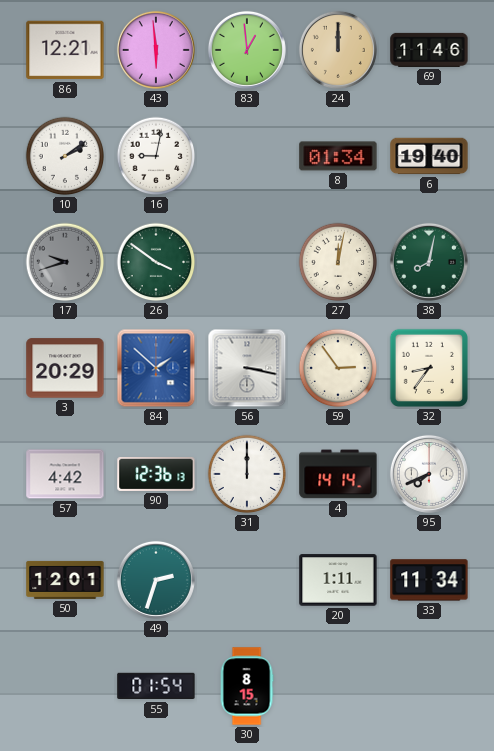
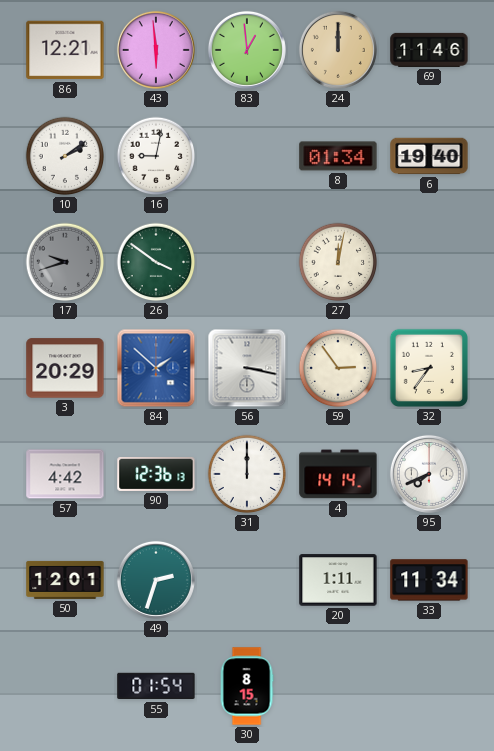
38: 8:02 -> none (429, 262)
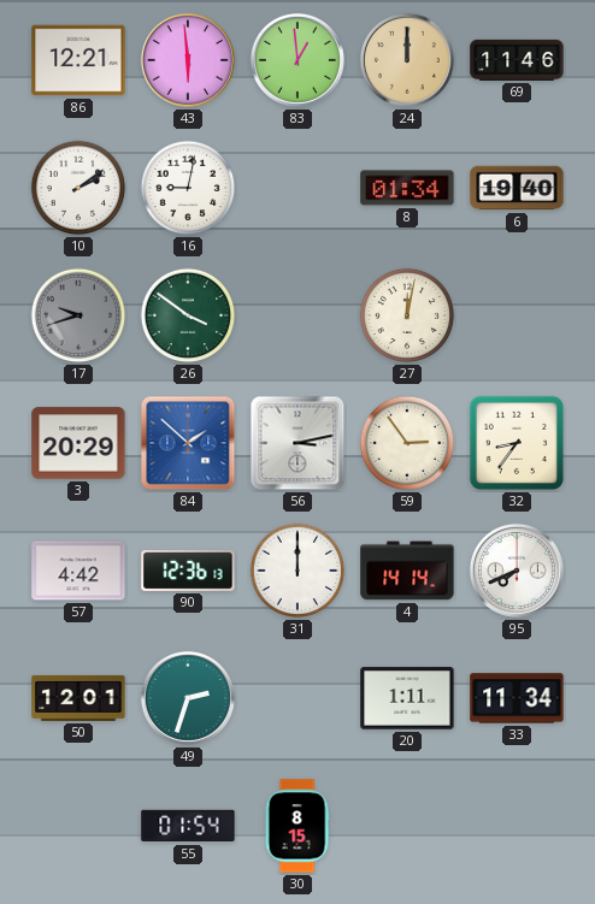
56: 3:17 -> 3:13 (297, 443)
